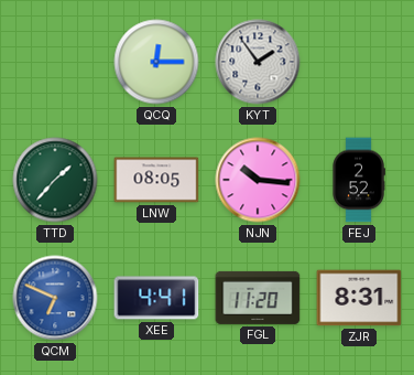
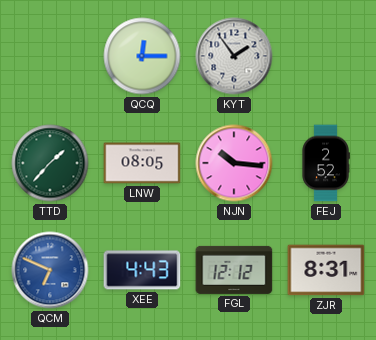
XEE: 4:41 -> 4:43 (142, 270)
FGL: 11:20 -> 12:12 (234, 270)
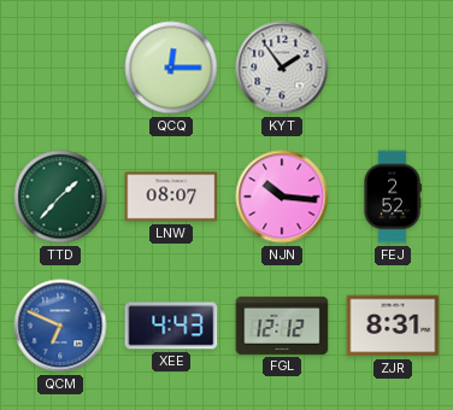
LNW: 08:05 -> 08:07 (171, 197)
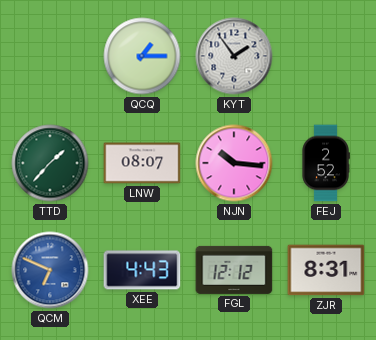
QCQ: 12:15 -> 1:15 (142, 56)
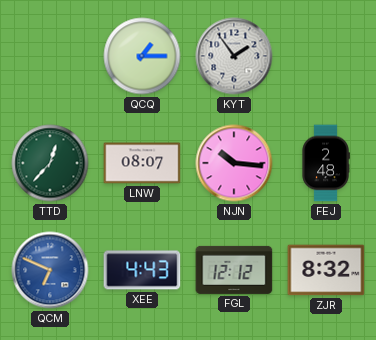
TTD: 1:37 -> 12:37 (50, 163)
FEJ: 2:52 -> 2:48 (326, 163)
ZJR: 8:31 -> 8:32 (326, 270)
